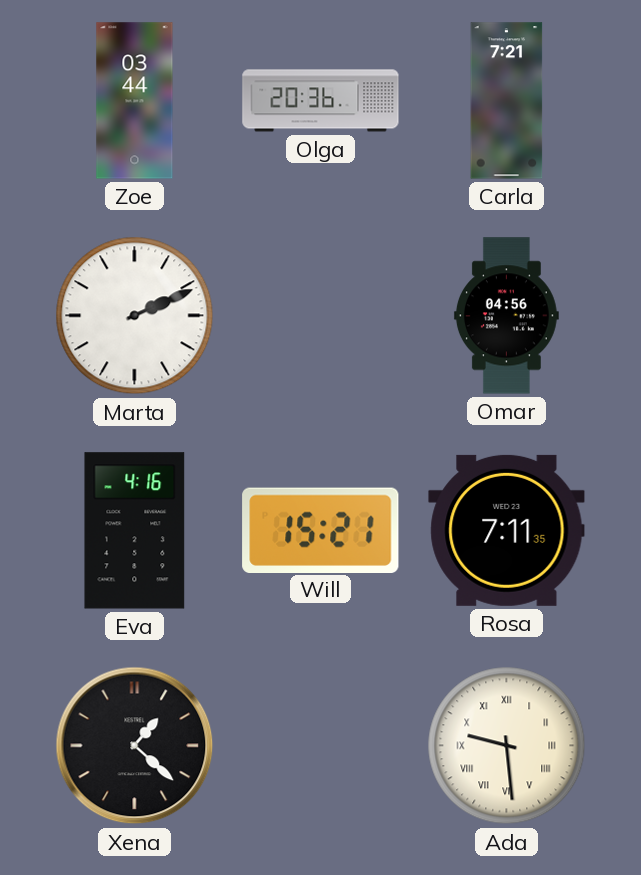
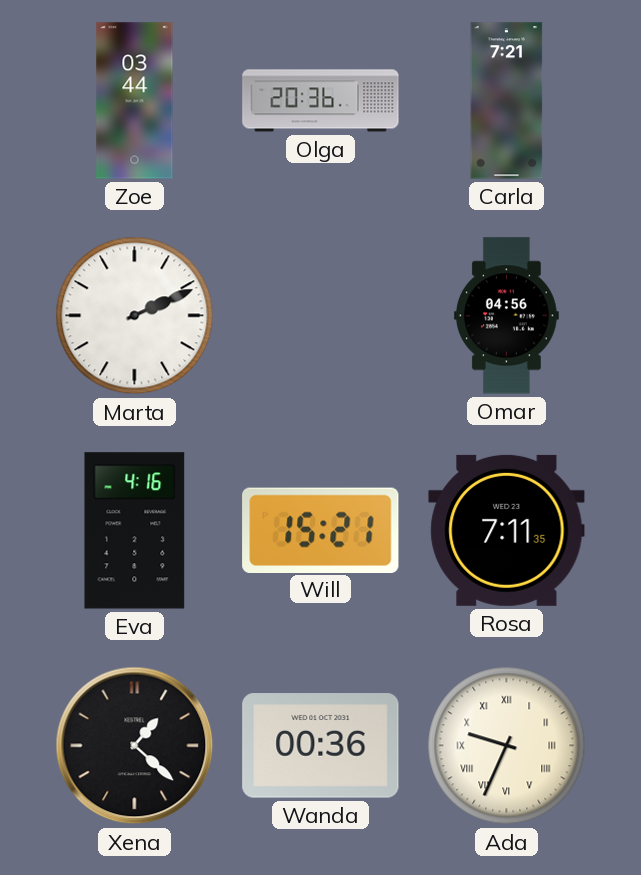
Wanda: none -> 00:36 (321, 746)
Ada: 9:29 -> 9:34 (507, 746)
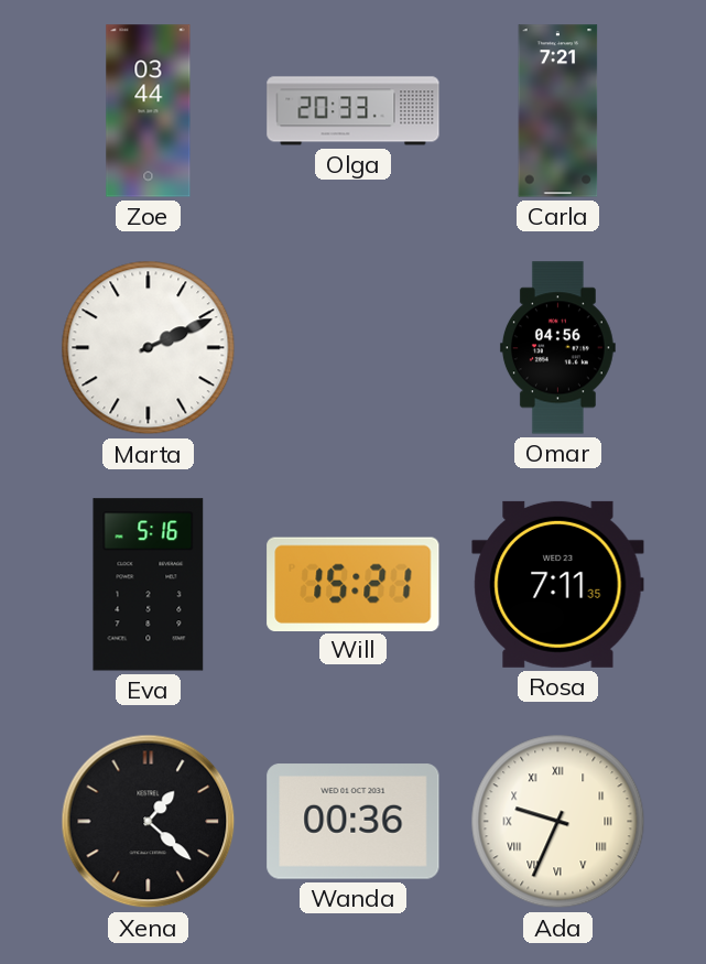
Olga: 20:36 -> 20:33 (354, 111)
Eva: 4:16 -> 5:16 (149, 585)
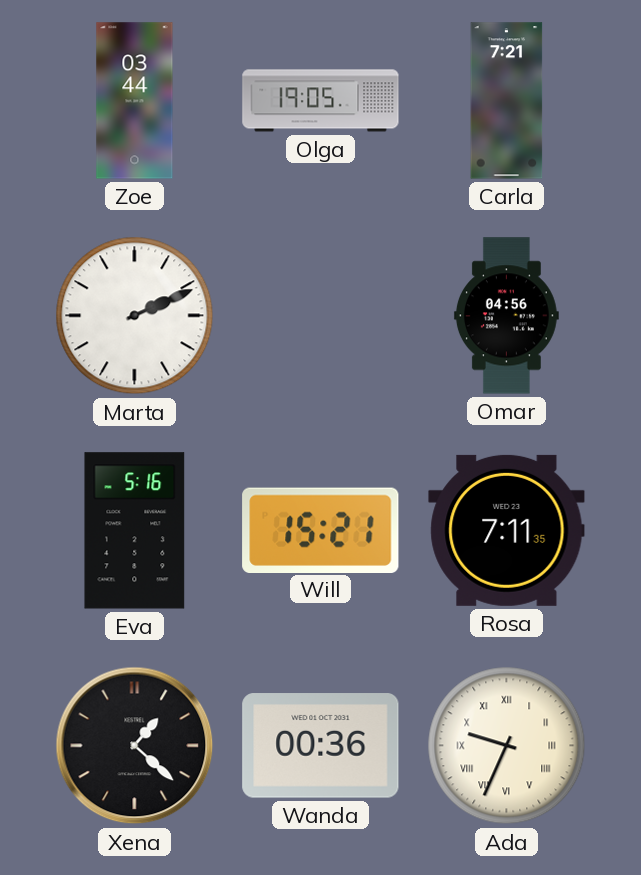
Olga: 20:33 -> 19:05 (321, 101)
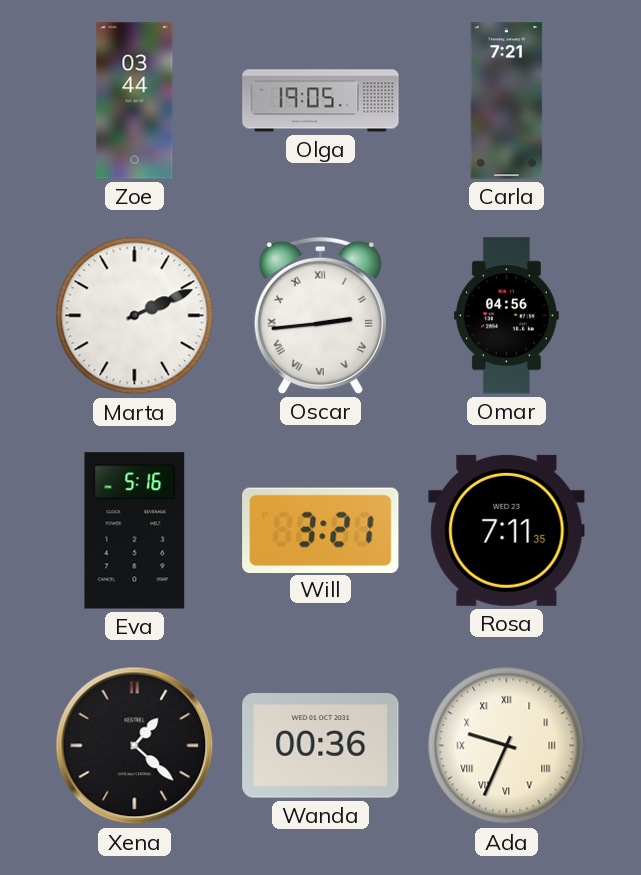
Oscar: none -> 2:44 (320, 315)
Will: 15:21 -> 3:21 (321, 530)
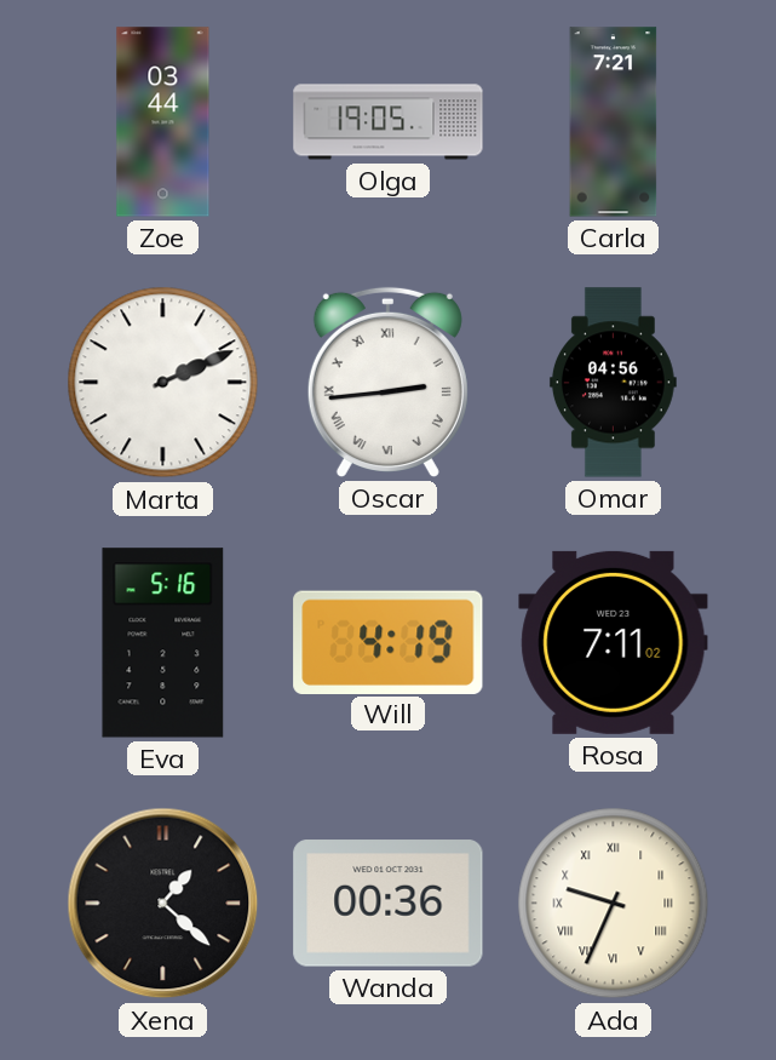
Will: 3:21 -> 4:19 (389, 642)
Rosa: 7:11:35 -> 7:11:02 (614, 642)
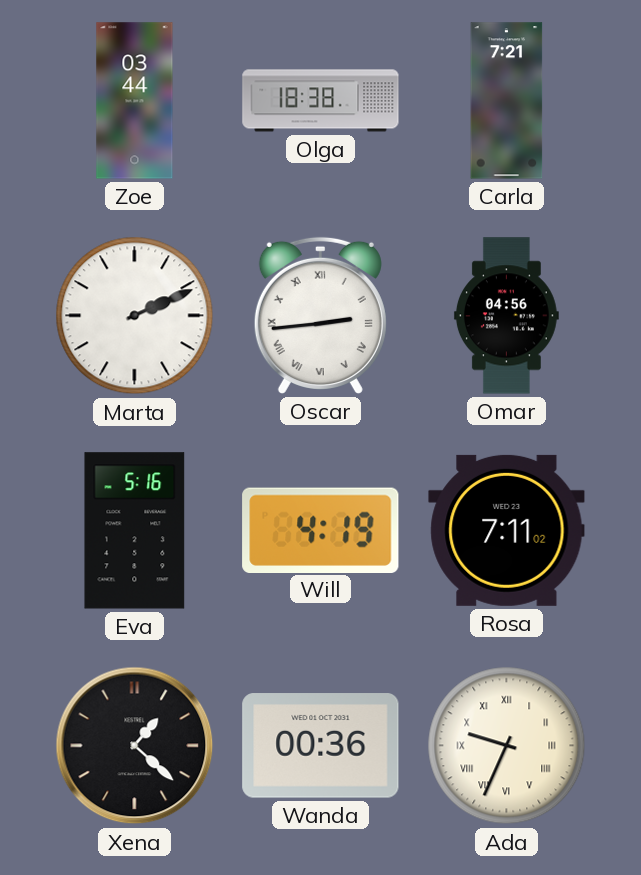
Olga: 19:05 -> 18:38 (321, 101)
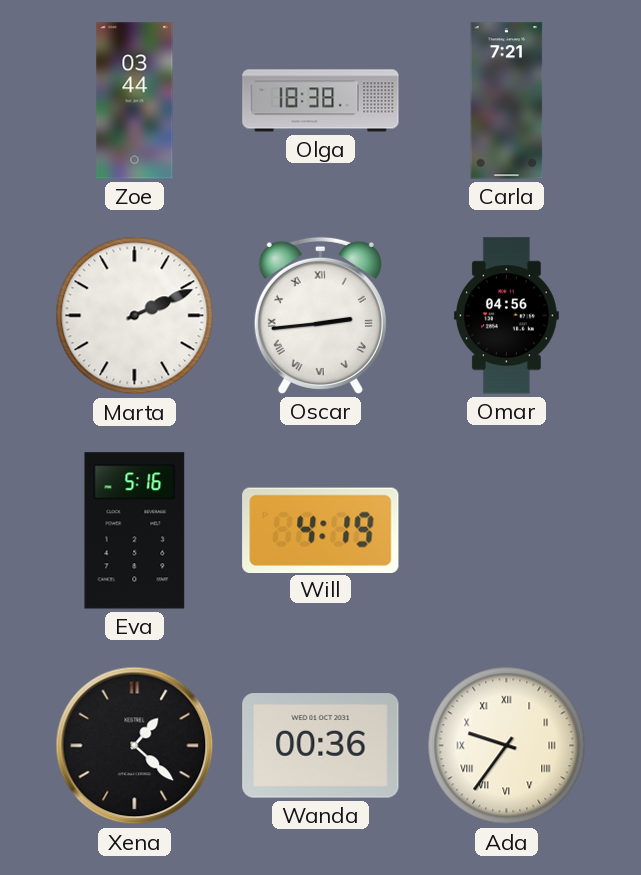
Rosa: 7:11 -> none (507, 530)
Ada: 9:34 -> 9:36 (507, 746)
